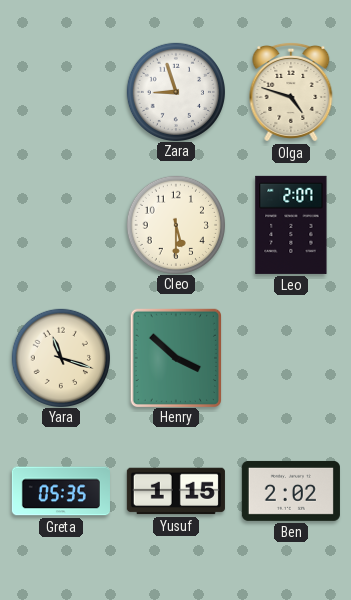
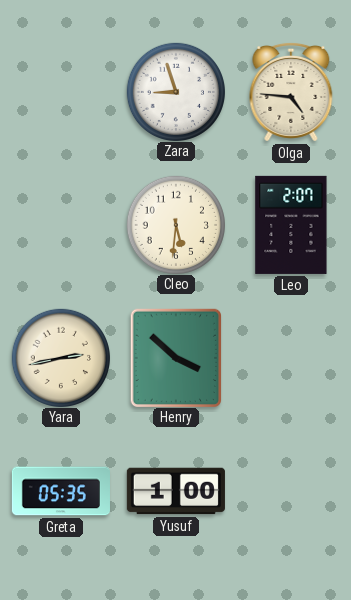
Olga: 4:48 -> 4:46 (291, 92)
Cleo: 5:30 -> 5:31 (175, 224)
Yara: 11:18 -> 2:43 (60, 357)
Yusuf: 1:15 -> 1:00 (176, 491)
Ben: 2:02 -> none (291, 491)
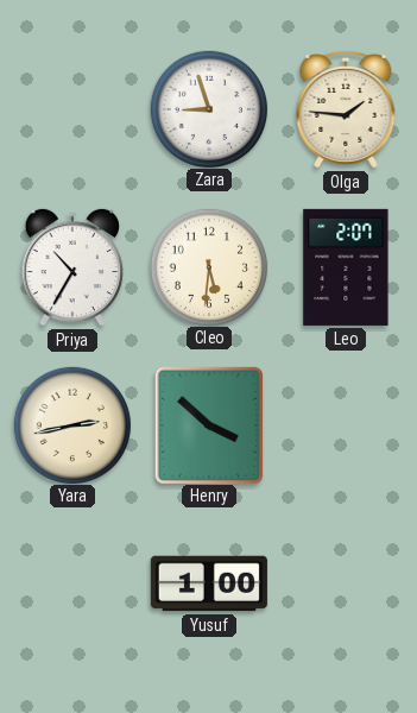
Olga: 4:46 -> 1:46 (346, 109)
Priya: none -> 10:35 (72, 267)
Greta: 05:35 -> none (61, 491)
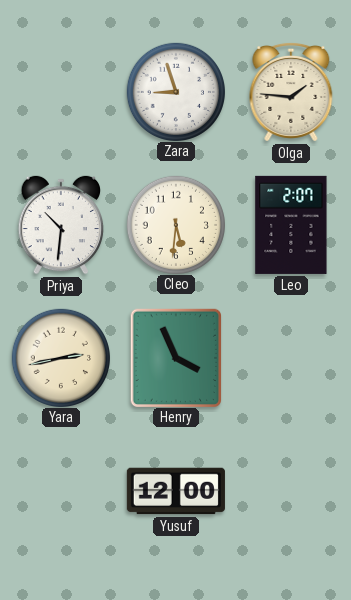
Priya: 10:35 -> 10:31 (61, 225)
Henry: 3:52 -> 3:56 (175, 357)
Yusuf: 1:00 -> 12:00 (176, 491)
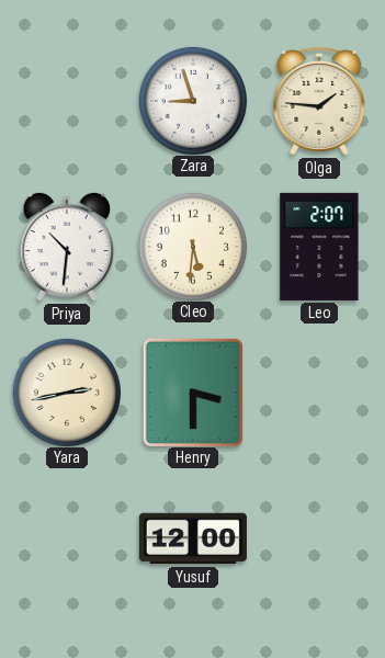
Henry: 3:56 -> 3:30 (192, 392)
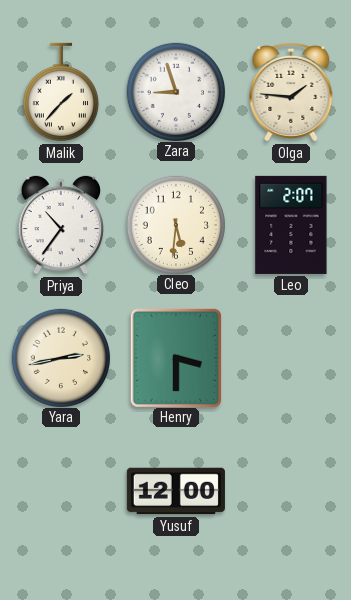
Malik: none -> 1:37 (61, 92)
Priya: 10:31 -> 10:36 (61, 225)
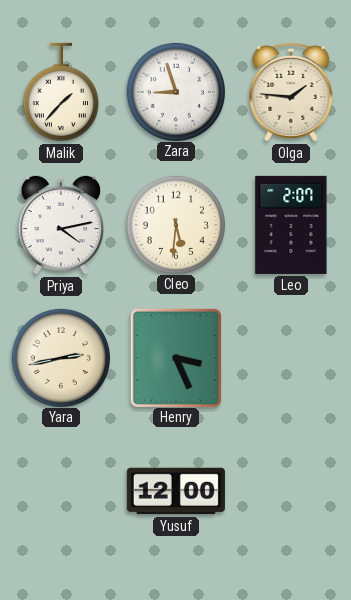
Priya: 10:36 -> 4:13 (61, 225)
Henry: 3:30 -> 3:26 (175, 357)
